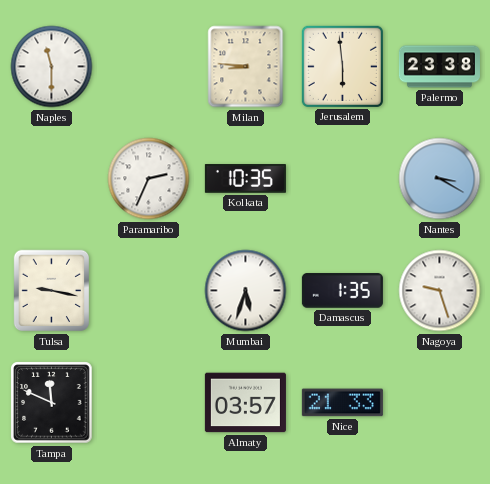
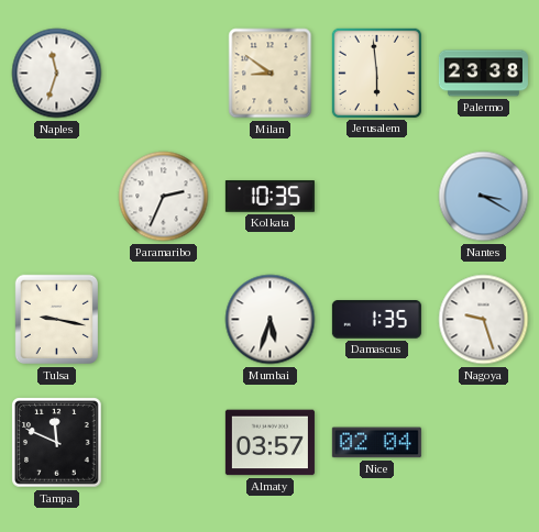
Naples: 11:30 -> 11:33 (57, 74)
Milan: 8:46 -> 8:51 (271, 74)
Nice: 21:33 -> 02:04 (376, 443)
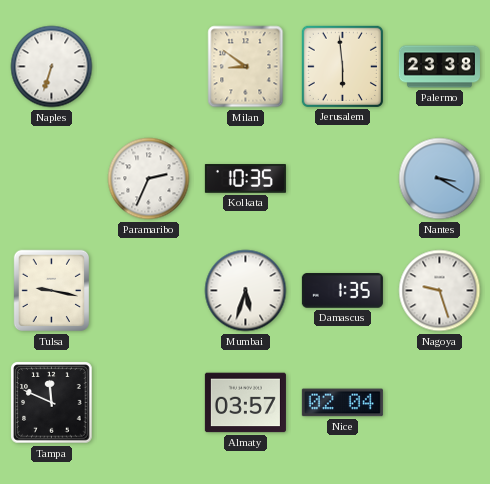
Naples: 11:33 -> 6:33 (52, 67)
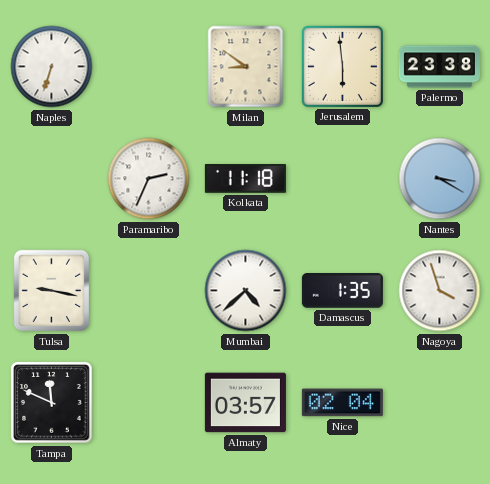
Kolkata: 10:35 -> 11:18 (245, 179)
Mumbai: 5:33 -> 4:38 (246, 291)
Nagoya: 9:27 -> 3:57 (440, 291)
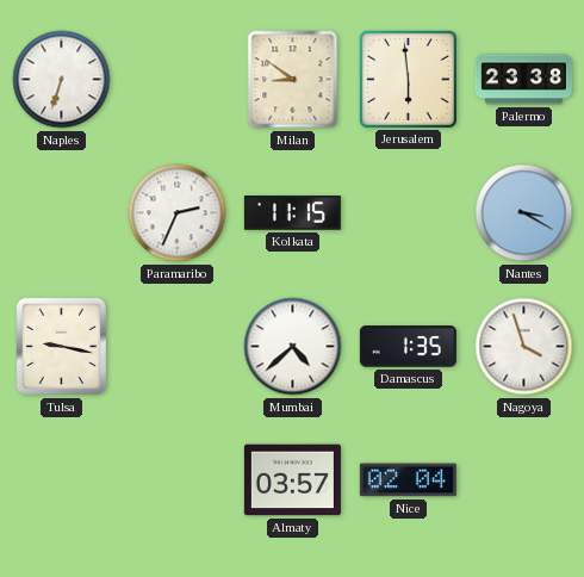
Kolkata: 11:18 -> 11:15 (292, 213)
Tampa: 11:49 -> none (52, 403)
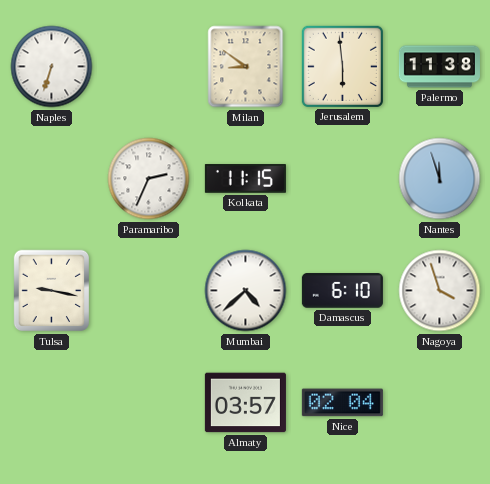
Palermo: 23:38 -> 11:38 (439, 67)
Nantes: 3:20 -> 11:57 (440, 179)
Damascus: 1:35 -> 6:10 (342, 291)
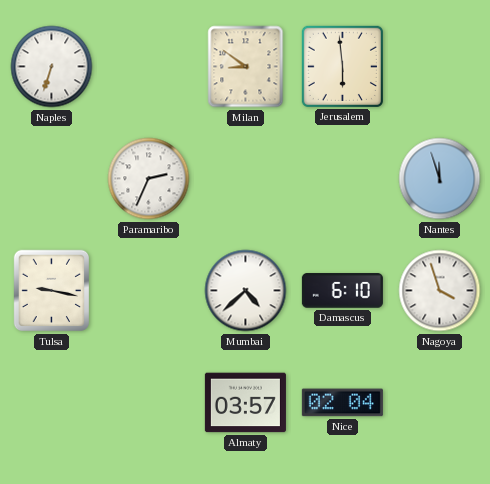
Palermo: 11:38 -> none (439, 67)
Kolkata: 11:15 -> none (245, 179)
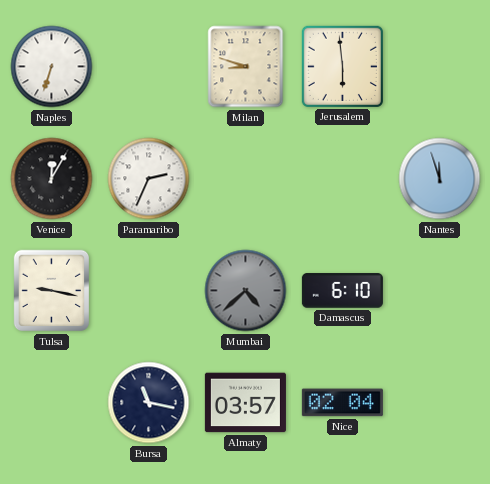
Milan: 8:51 -> 8:48 (246, 67)
Venice: none -> 12:05 (52, 179)
Mumbai dial: white -> grey (246, 291)
Nagoya: 3:57 -> none (440, 291)
Bursa: none -> 11:17 (149, 403)
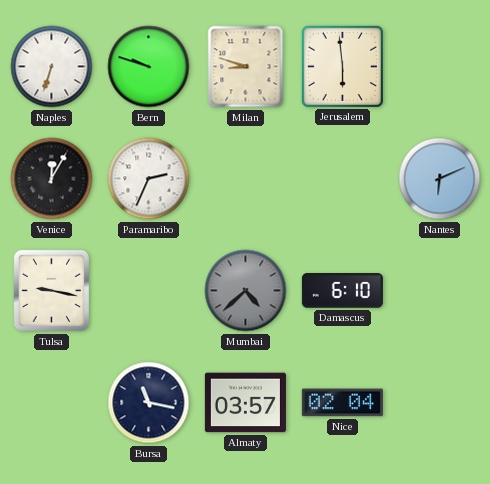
Bern: none -> 9:48 (149, 67)
Nantes: 11:57 -> 6:11 (440, 179)
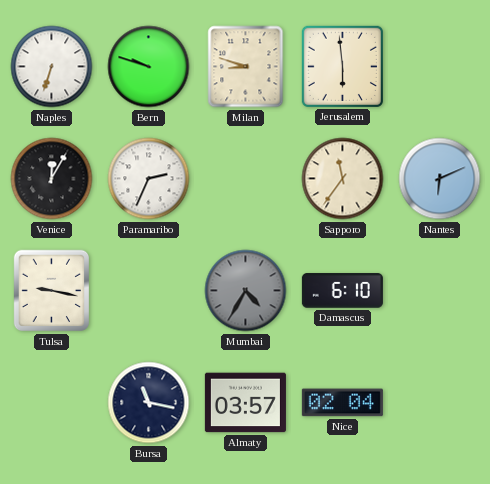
Sapporo: none -> 11:36 (343, 179)
Mumbai: 4:38 -> 4:35 (246, 291)
